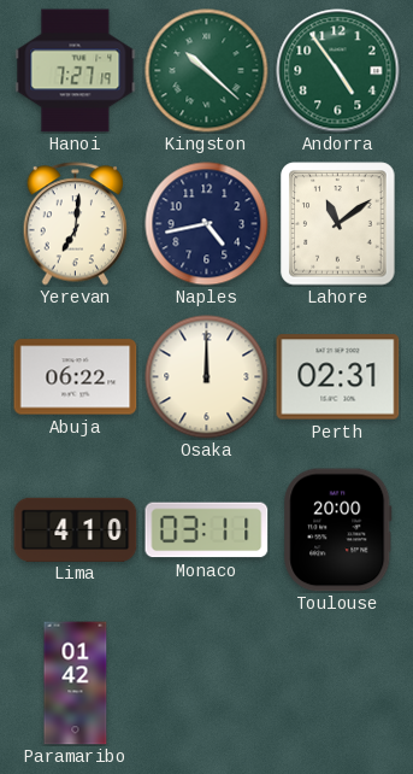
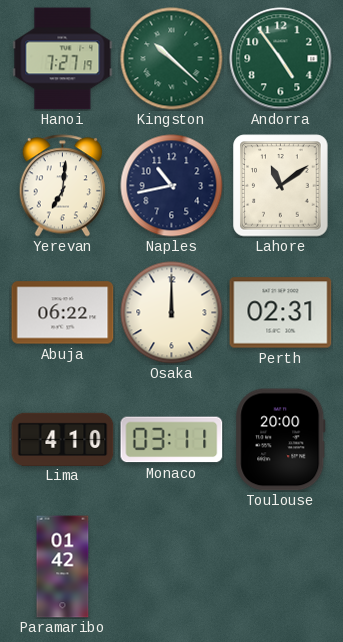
Naples: 4:43 -> 10:43 (172, 186)
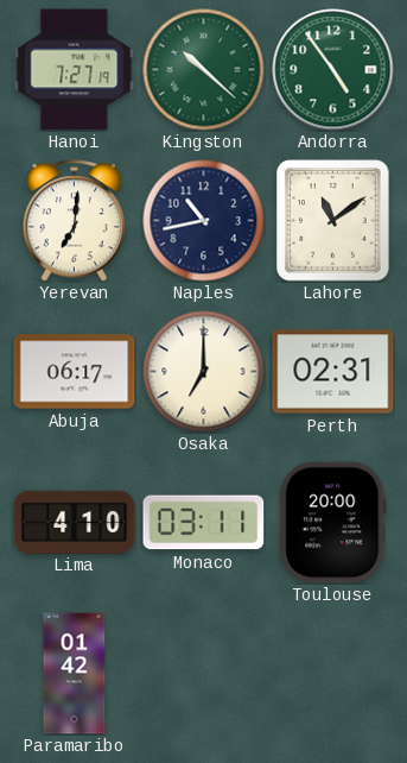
Abuja: 06:22 -> 06:17 (75, 372)
Osaka: 12:00 -> 7:00 (204, 372)
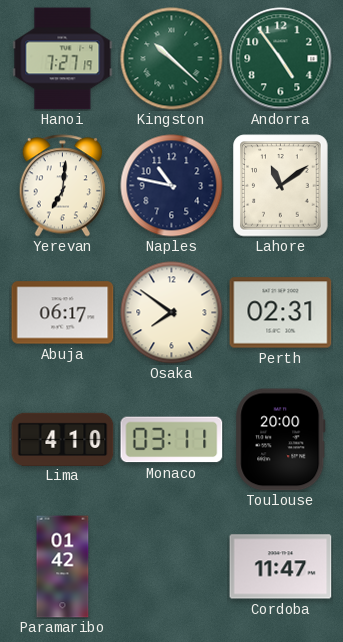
Naples: 10:43 -> 10:47 (172, 186)
Osaka: 7:00 -> 7:51 (172, 313)
Cordoba: none -> 11:47 (281, 567)
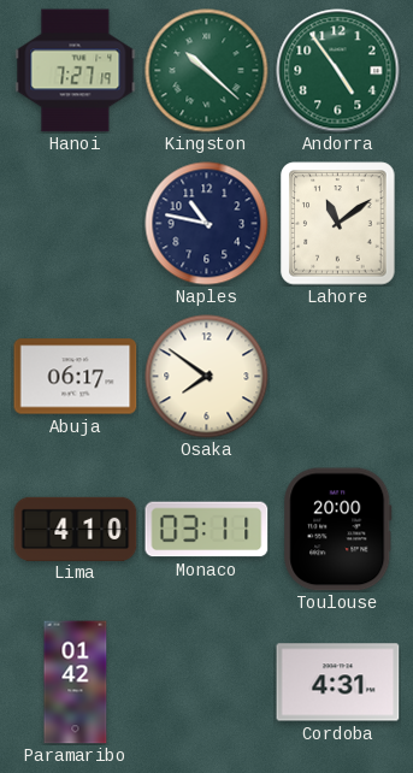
Yerevan: 7:01 -> none (63, 186)
Perth: 02:31 -> none (281, 313)
Cordoba: 11:47 -> 4:31 (338, 683)
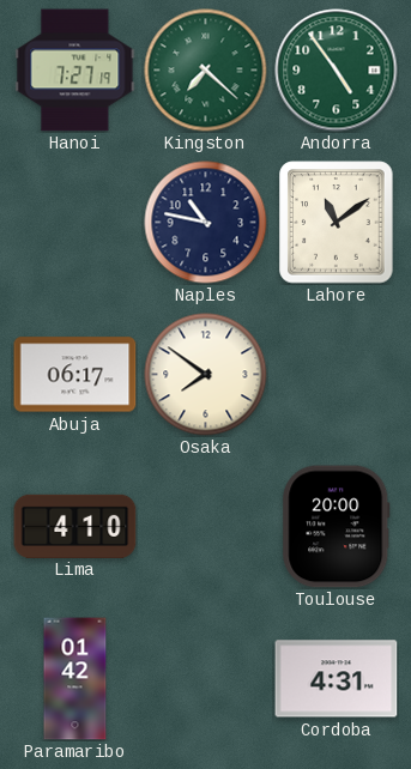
Kingston: 10:22 -> 7:22 (206, 71)
Monaco: 03:11 -> none (207, 530)
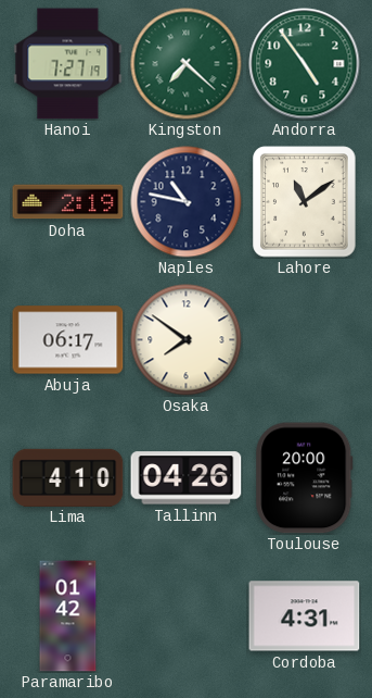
Doha: none -> 2:19 (68, 202)
Tallinn: none -> 04:26 (187, 478)
